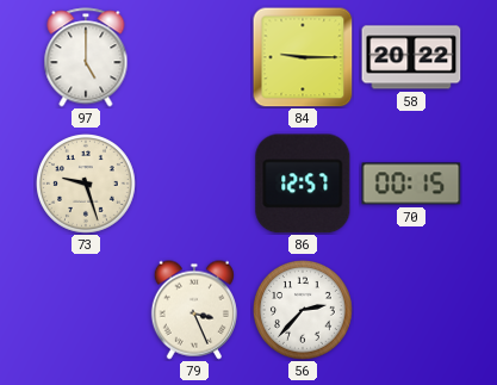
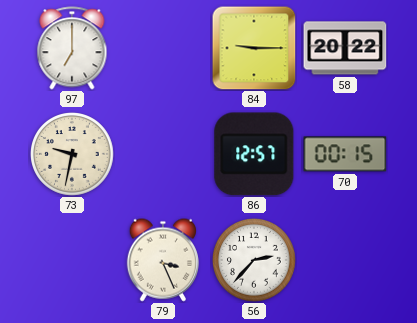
97: 5:00 -> 7:00 (72, 48)
73: 9:27 -> 9:32 (73, 155)
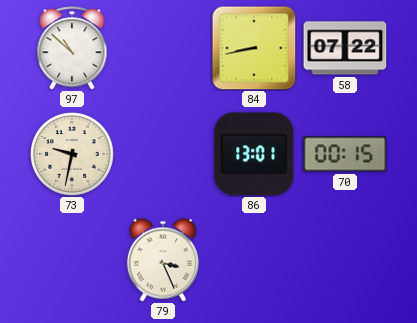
97: 7:00 -> 10:52 (72, 48)
84: 9:15 -> 8:43 (254, 48)
58: 20:22 -> 07:22 (345, 48)
86: 12:57 -> 13:01 (254, 154)
56: 2:37 -> none (255, 261)
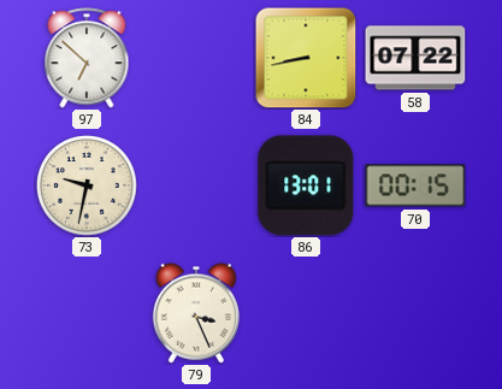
97: 10:52 -> 6:52 (87, 58)
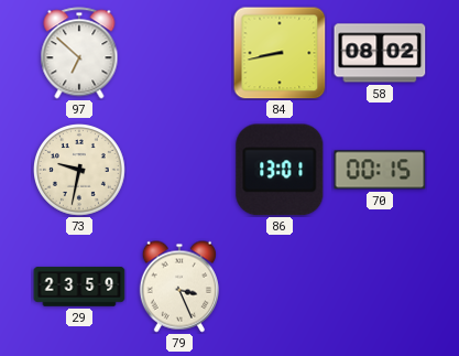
58: 07:22 -> 08:02 (380, 53)
29: none -> 23:59 (79, 287)
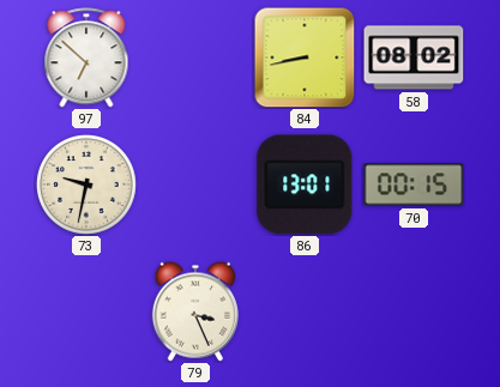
29: 23:59 -> none (79, 287)
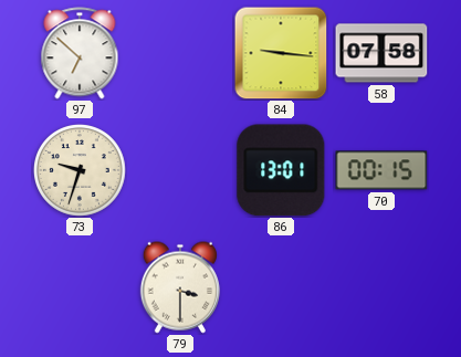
84: 8:43 -> 9:16 (281, 53)
58: 08:02 -> 07:58 (381, 53)
73: 9:32 -> 9:33 (81, 171)
79: 3:26 -> 3:30 (180, 287)
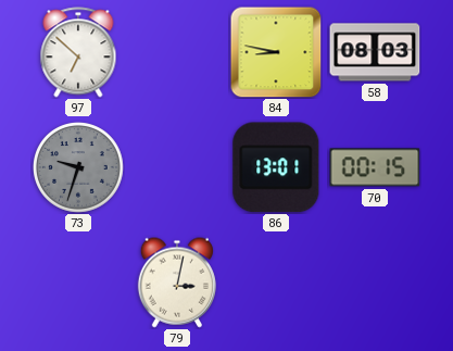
84: 9:16 -> 8:47 (276, 52)
58: 07:58 -> 08:03 (375, 52)
73 dial: cream -> grey (79, 168)
79: 3:30 -> 3:02 (177, 283)
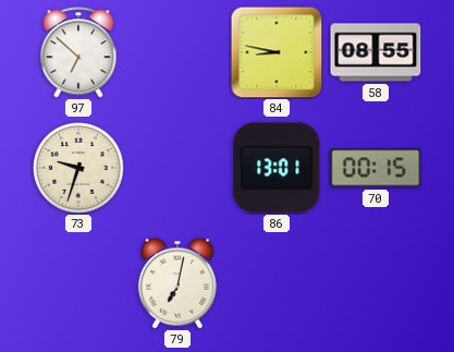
58: 08:03 -> 08:55 (376, 52)
73 dial: grey -> cream (79, 169)
79: 3:02 -> 7:02 (177, 283)
